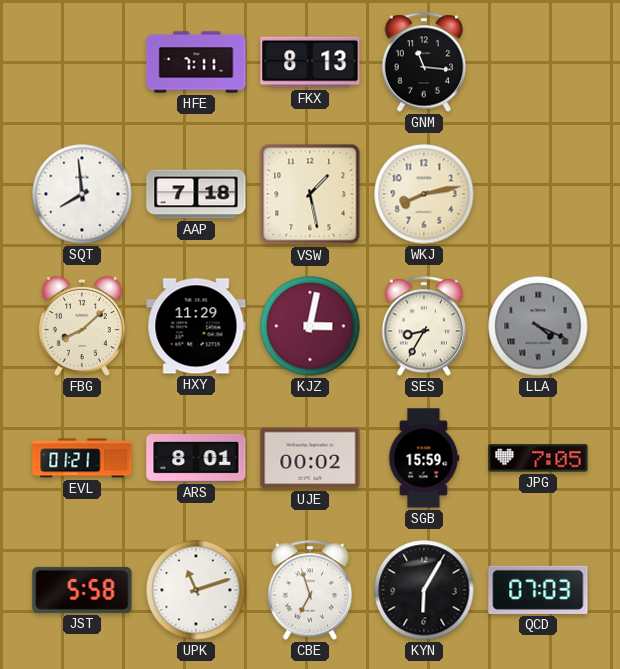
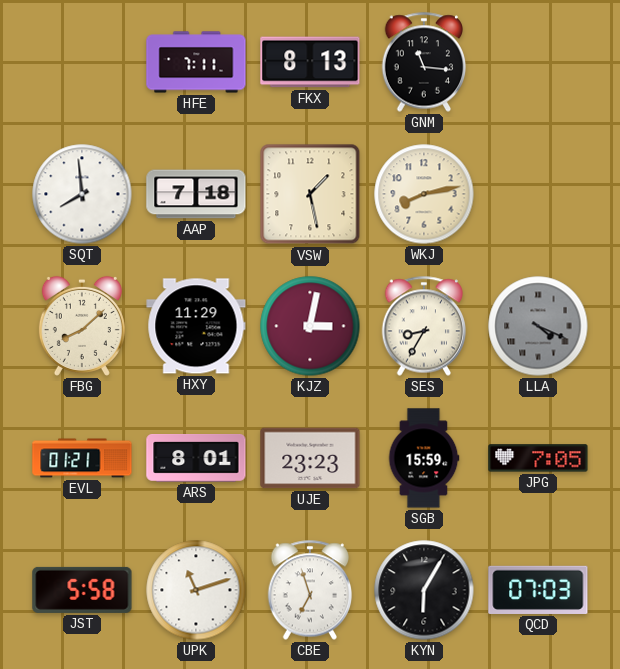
UJE: 00:02 -> 23:23 (310, 458)
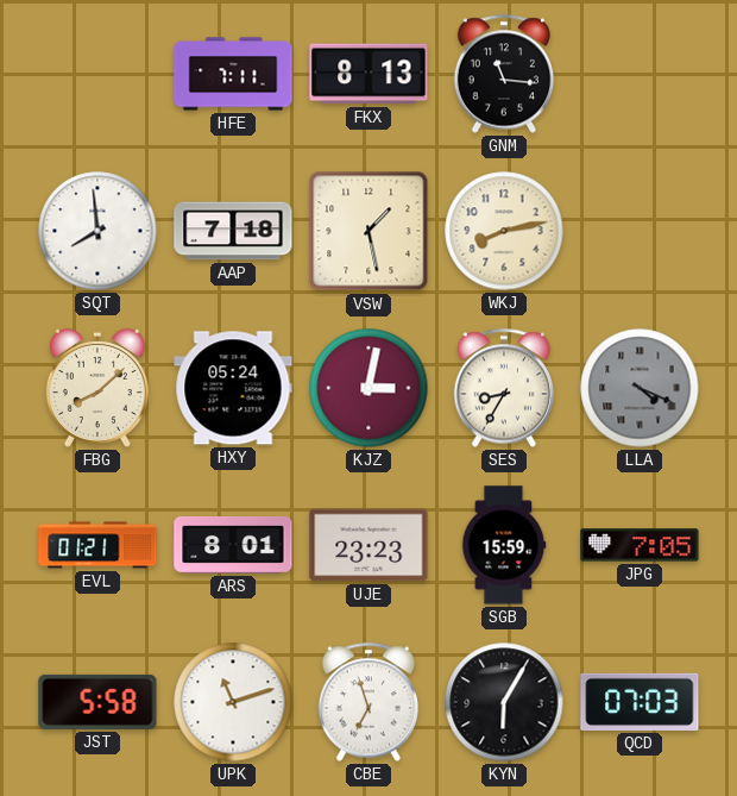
HXY: 11:29 -> 05:24 (233, 388)
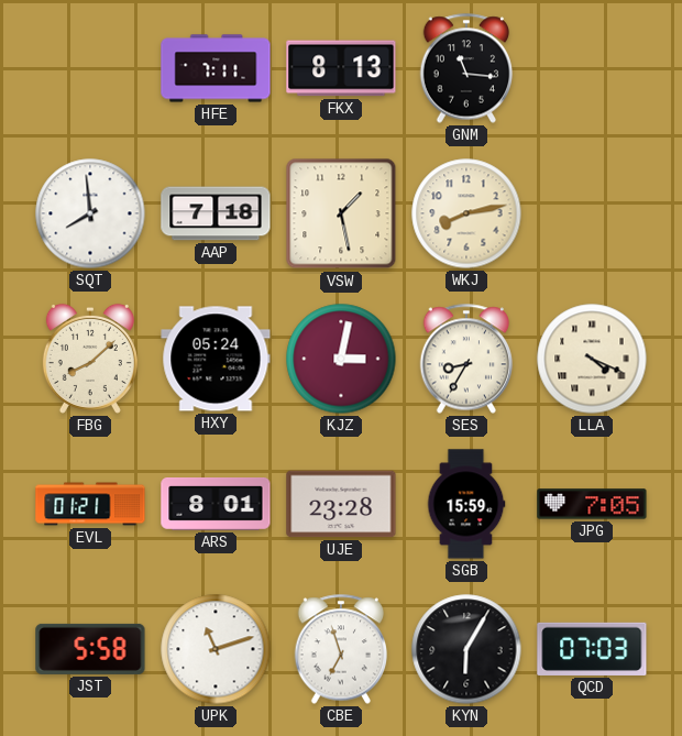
LLA dial: grey -> cream (592, 359)
UJE: 23:23 -> 23:28 (341, 504)
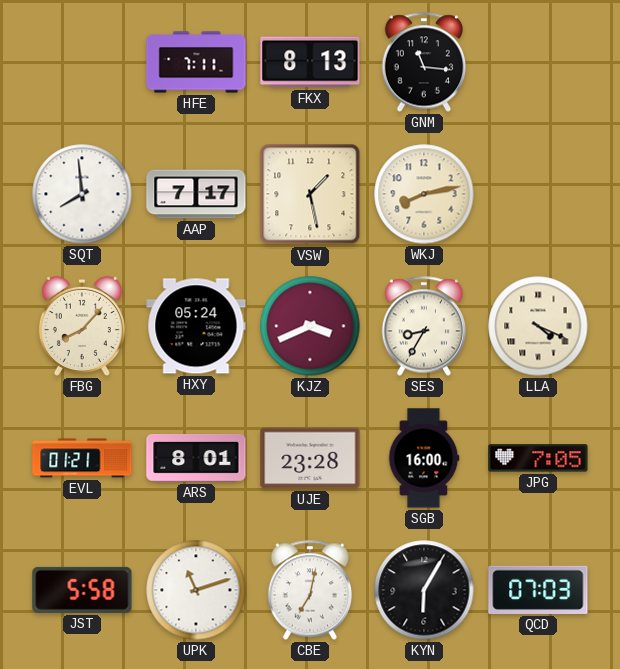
AAP: 7:18 -> 7:17 (196, 194)
FBG: 8:08 -> 8:07 (82, 326)
KJZ: 3:02 -> 3:41 (310, 326)
SGB: 15:59 -> 16:00 (424, 458)
CBE: 6:57 -> 7:02 (310, 590)
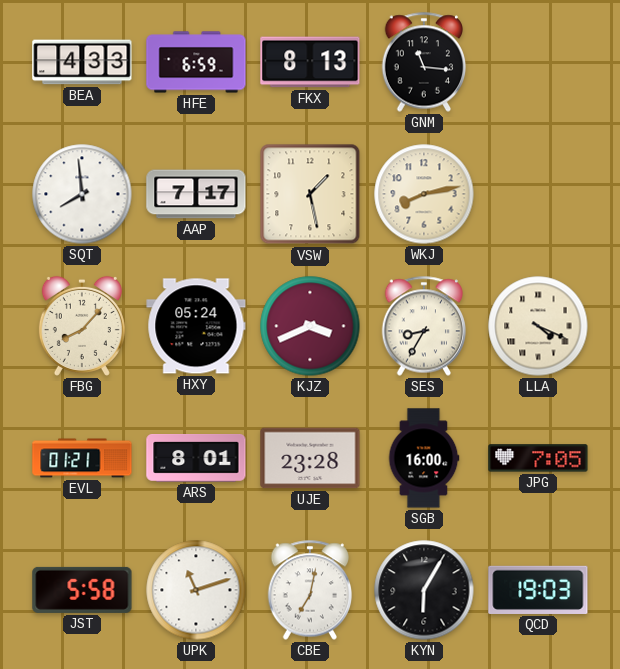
BEA: none -> 4:33 (82, 62)
HFE: 7:11 -> 6:59 (196, 62)
QCD: 07:03 -> 19:03 (538, 590)
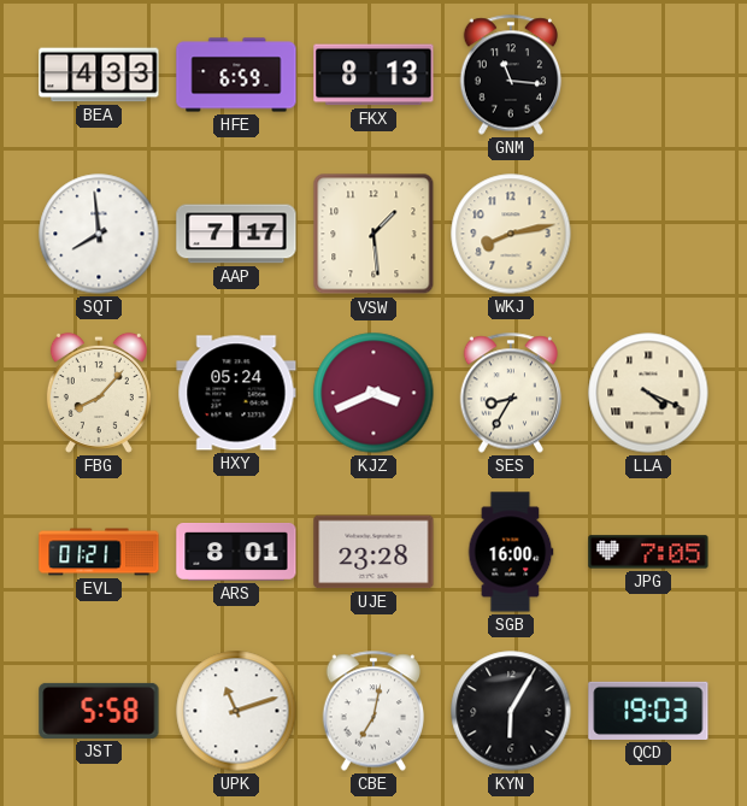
VSW: 1:28 -> 1:29 (373, 234)
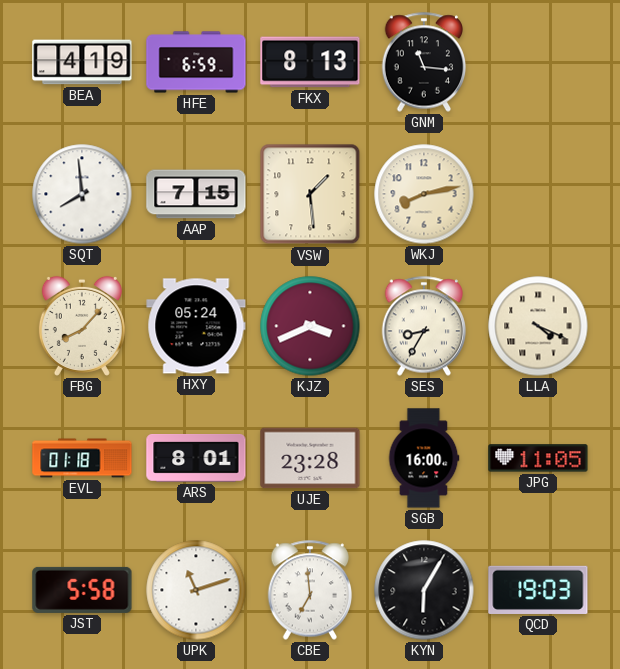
BEA: 4:33 -> 4:19 (82, 62)
AAP: 7:17 -> 7:15 (196, 194)
EVL: 01:21 -> 01:18 (82, 458)
JPG: 7:05 -> 11:05 (538, 458)
CBE: 7:02 -> 6:59 (310, 590)
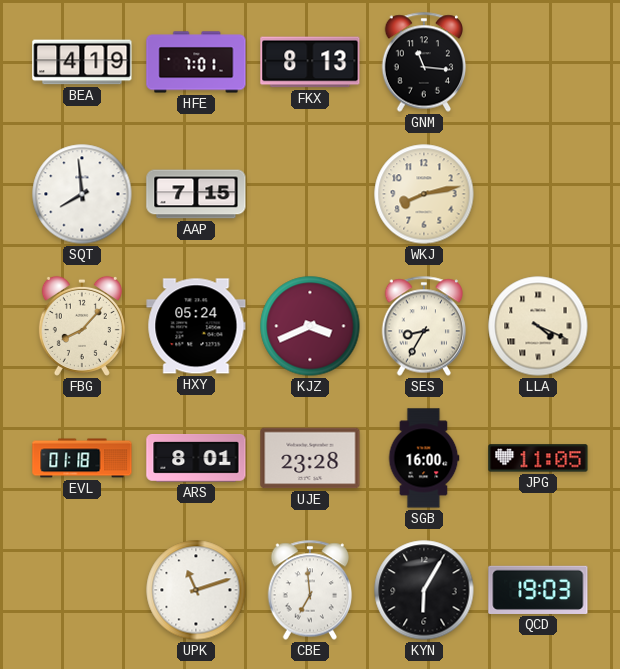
HFE: 6:59 -> 7:01 (196, 62)
VSW: 1:29 -> none (310, 194)
JST: 5:58 -> none (82, 590)
